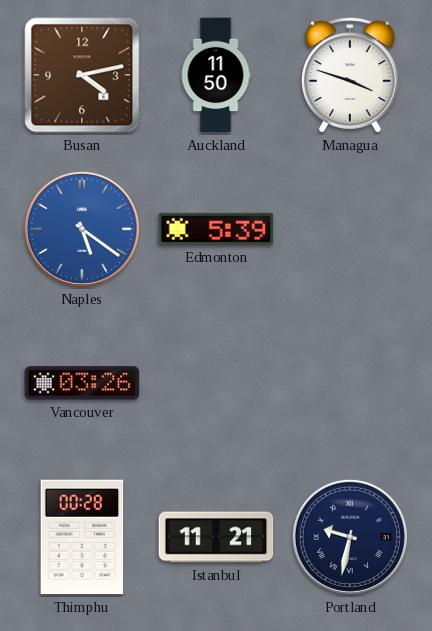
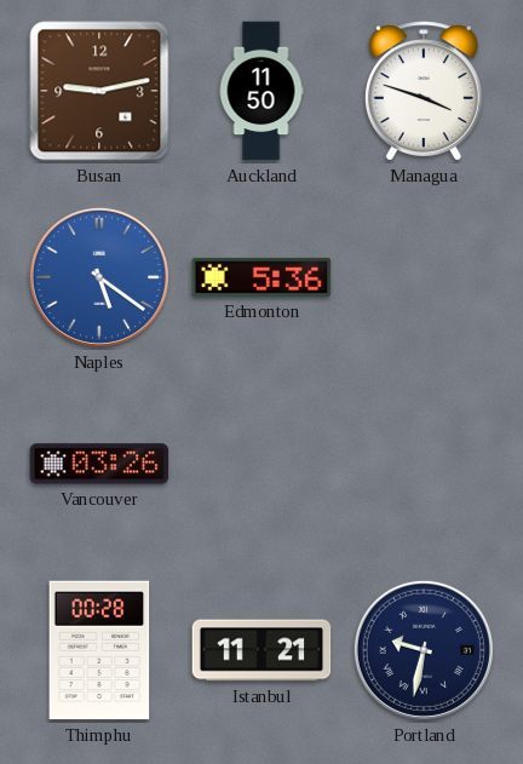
Busan: 4:13 -> 9:13 (99, 91)
Edmonton: 5:39 -> 5:36 (261, 277)
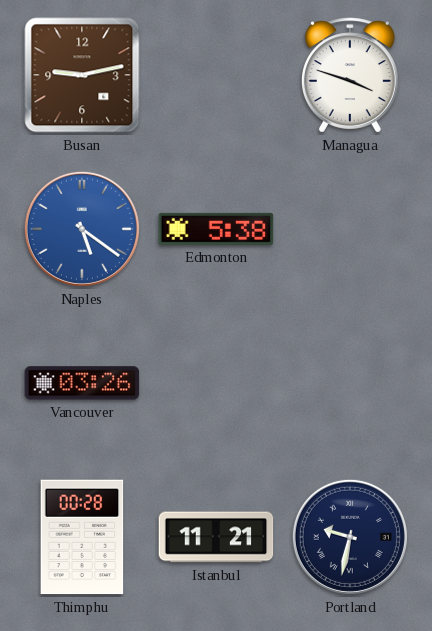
Auckland: 11:50 -> none (261, 91)
Edmonton: 5:36 -> 5:38 (216, 229)
